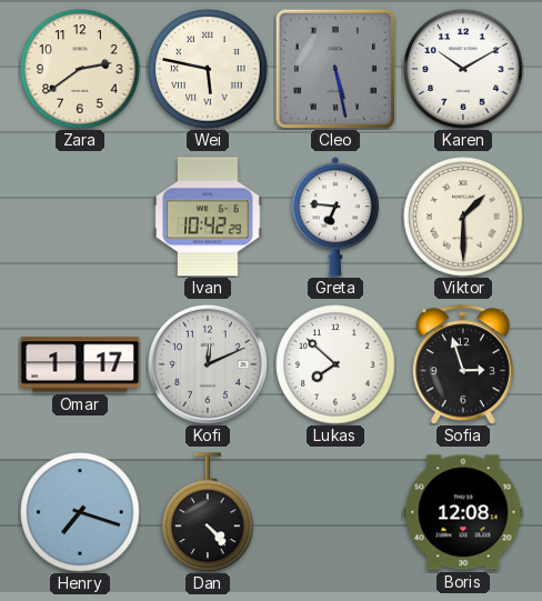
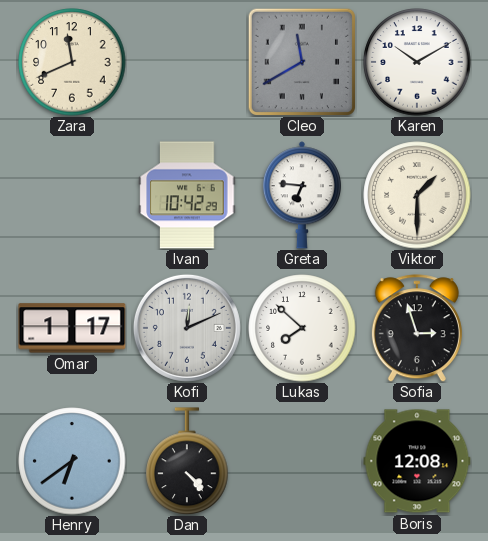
Zara: 2:39 -> 11:41 (72, 62)
Wei: 5:47 -> none (208, 69)
Cleo: 5:28 -> 11:40 (301, 61)
Henry: 7:18 -> 6:39 (72, 461)
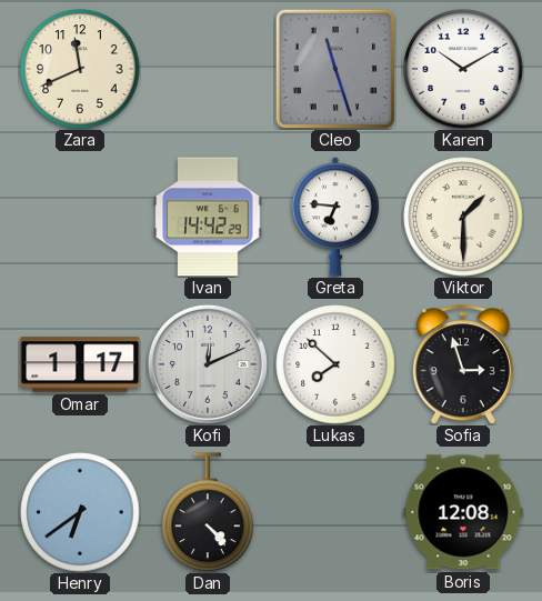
Cleo: 11:40 -> 11:27 (334, 68)
Ivan: 10:42 -> 14:42 (208, 217)
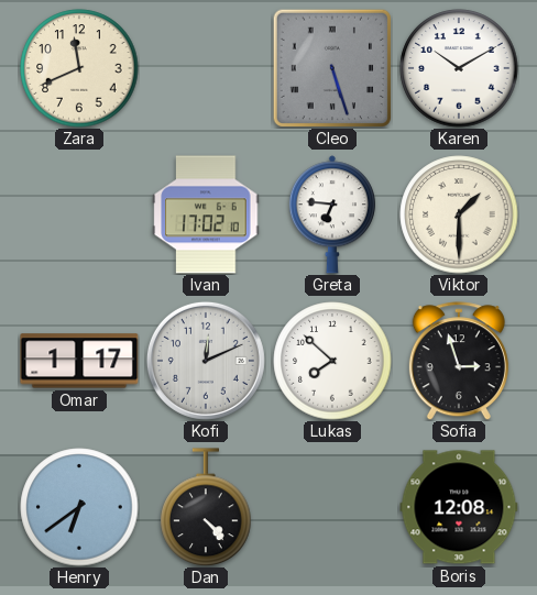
Cleo: 11:27 -> 5:27 (331, 67)
Ivan: 14:42 -> 17:02 (206, 214)
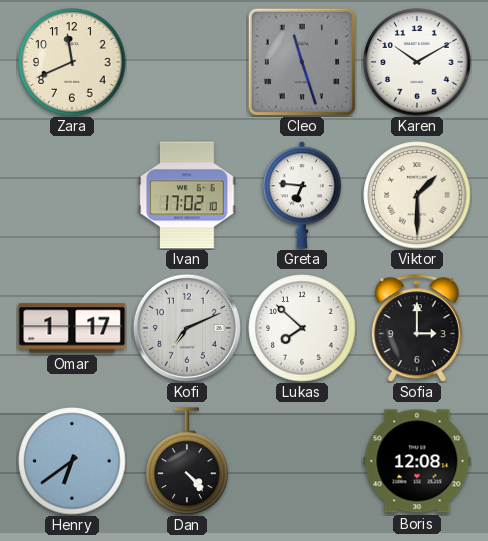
Cleo: 5:27 -> 11:27 (301, 61)
Kofi: 12:11 -> 7:11 (187, 328)
Sofia: 2:57 -> 3:00 (417, 328)
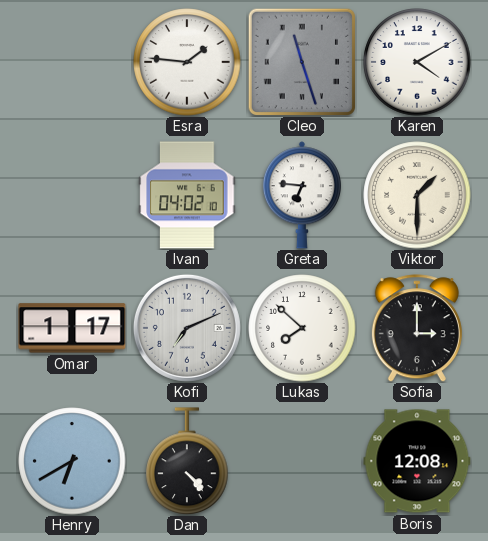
Zara: 11:41 -> none (72, 62)
Esra: none -> 1:46 (187, 62)
Karen: 10:10 -> 4:10 (417, 62)
Ivan: 17:02 -> 04:02 (187, 195)
Henry: 6:39 -> 6:40 (72, 461)
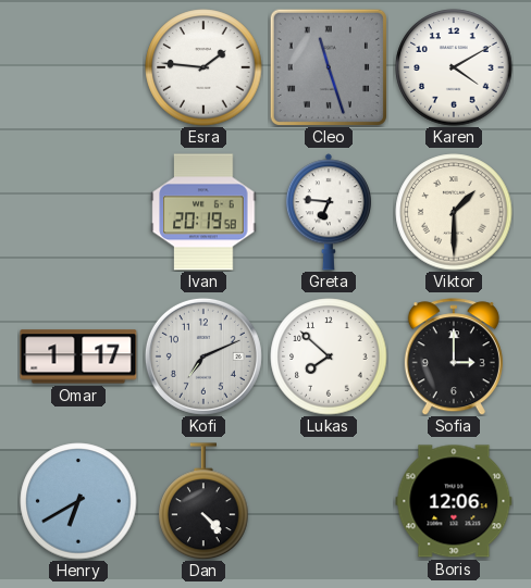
Ivan: 04:02 -> 20:19 (203, 212)
Boris: 12:08 -> 12:06 (454, 501)
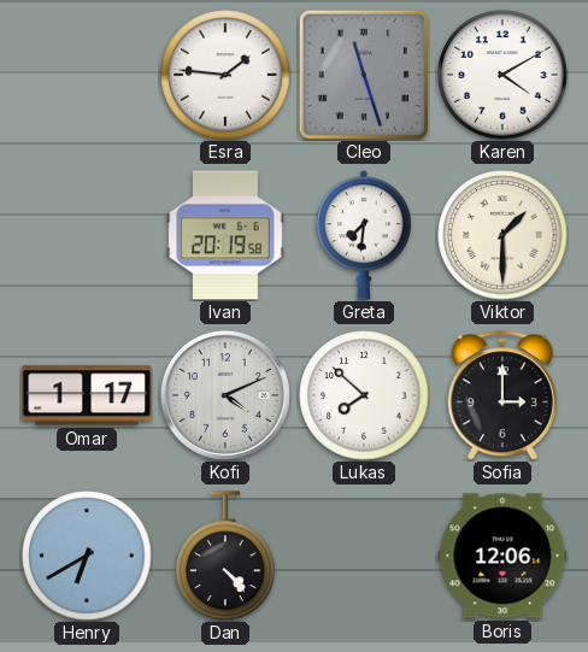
Greta: 6:46 -> 7:31 (364, 235)
Kofi: 7:11 -> 4:11 (225, 395)
